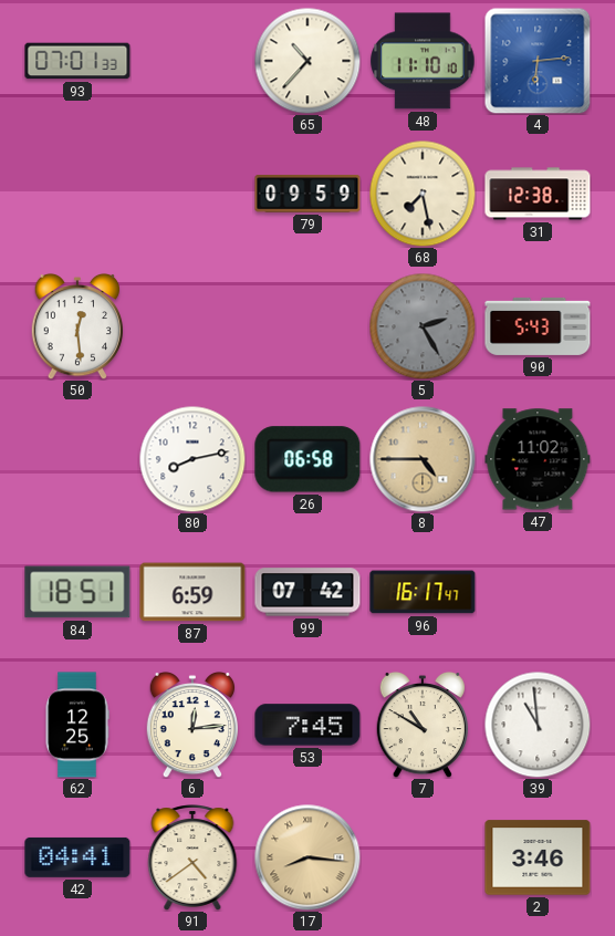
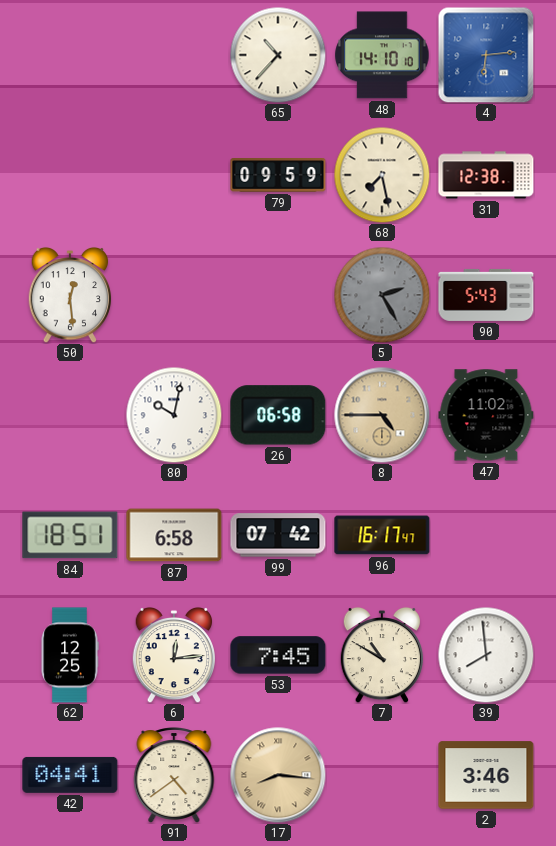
93: 07:01 -> none (77, 61)
48: 11:10 -> 14:10 (382, 55)
80: 8:13 -> 10:02 (174, 415)
87: 6:59 -> 6:58 (174, 535)
39: 10:59 -> 7:59 (486, 655)
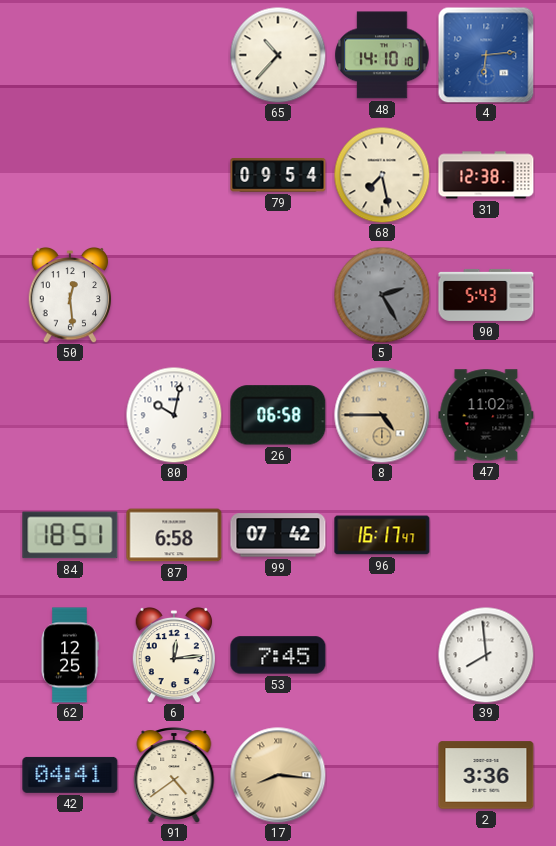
79: 09:59 -> 09:54 (278, 176)
7: 10:50 -> none (381, 655)
2: 3:46 -> 3:36 (486, 775)
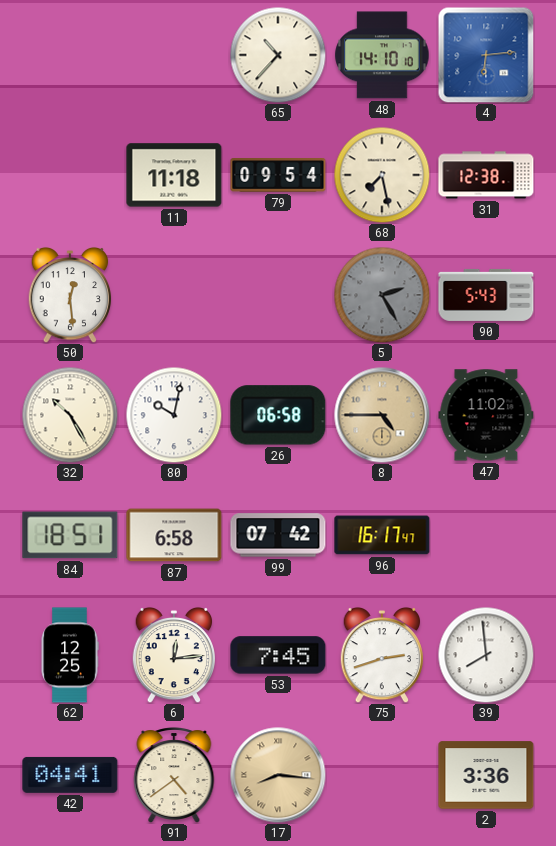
11: none -> 11:18 (174, 175)
32: none -> 10:25 (70, 415)
75: none -> 2:42 (381, 655)
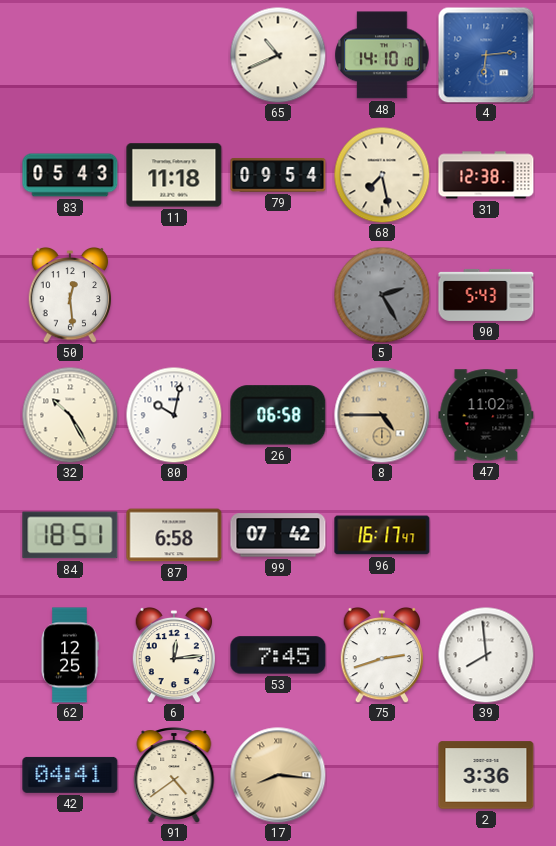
65: 10:37 -> 10:41 (278, 55)
83: none -> 05:43 (70, 175)
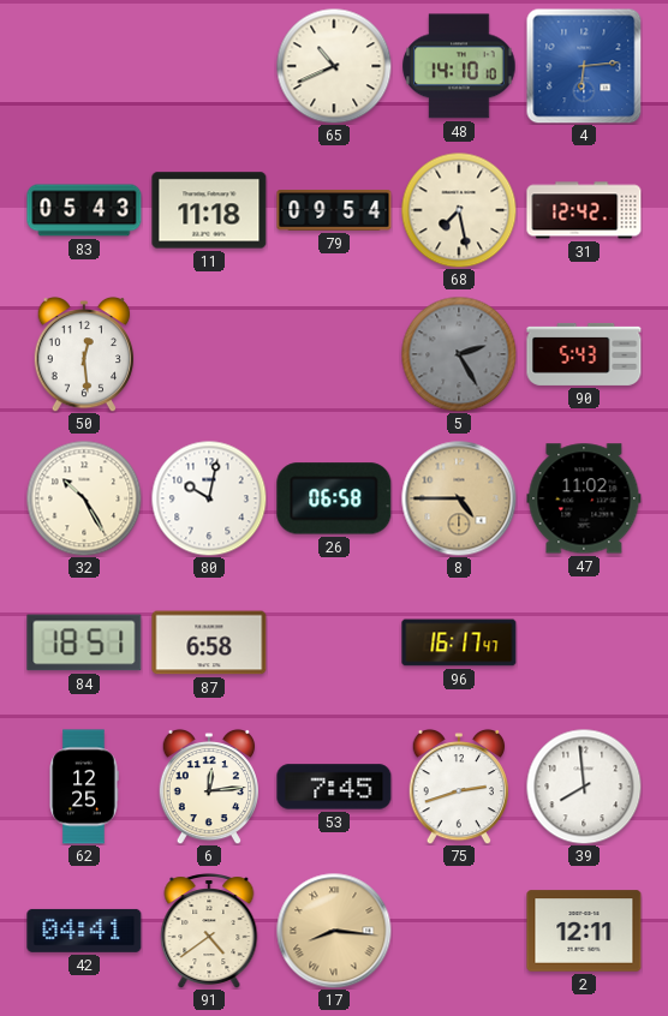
31: 12:38 -> 12:42 (584, 210)
99: 07:42 -> none (278, 535)
2: 3:36 -> 12:11 (584, 931)
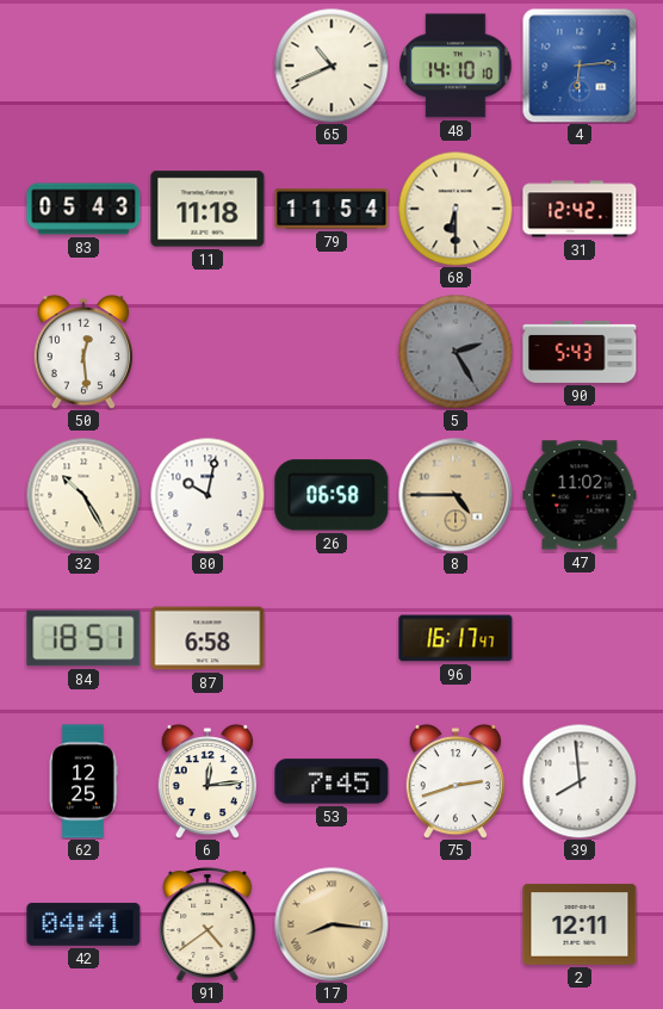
79: 09:54 -> 11:54 (331, 210)
68: 7:28 -> 6:30 (456, 209)
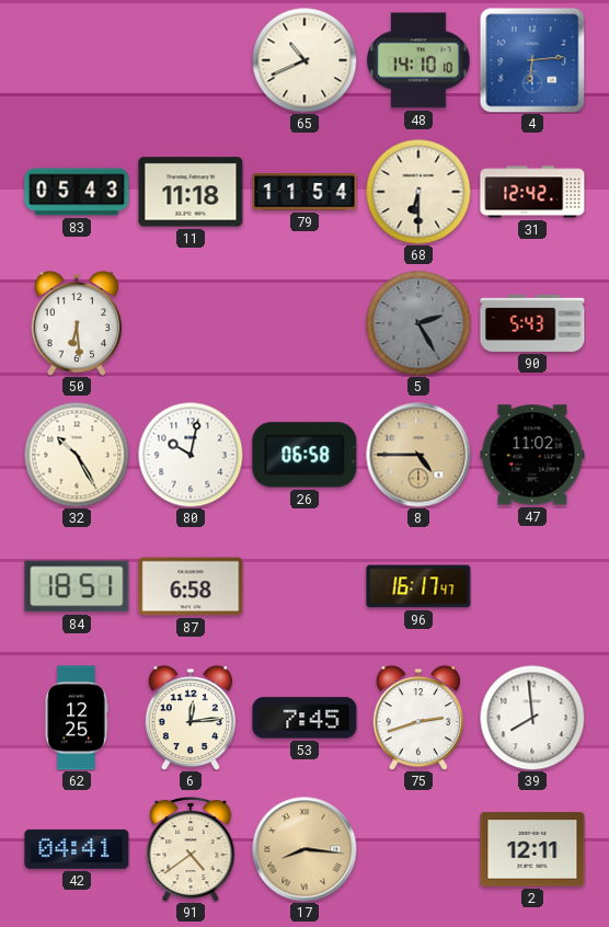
50: 12:29 -> 6:29 (76, 323)
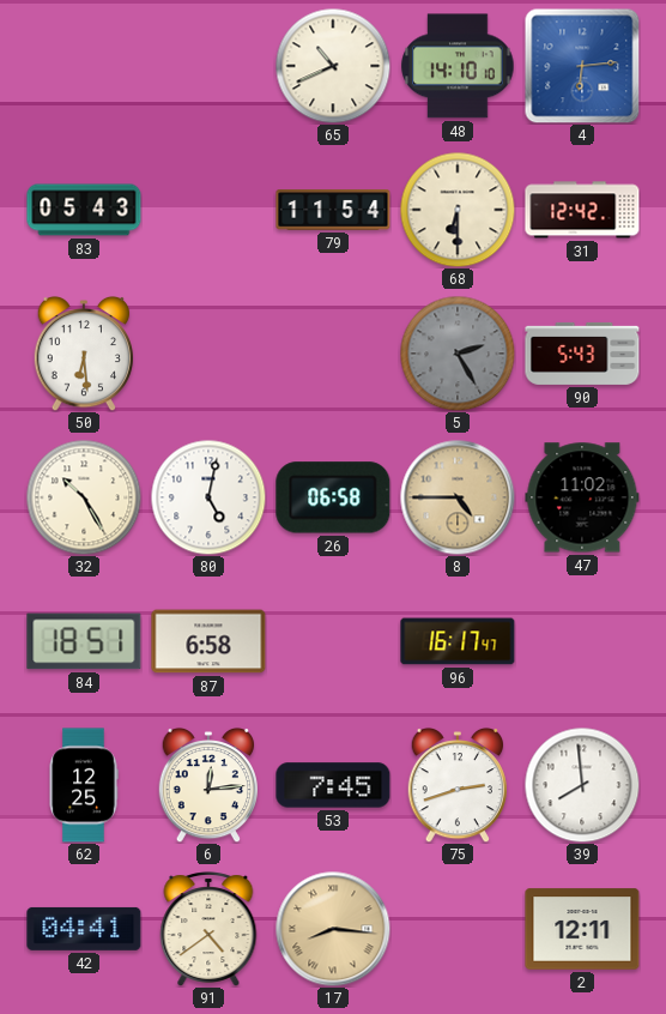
11: 11:18 -> none (191, 192)
80: 10:02 -> 5:02 (208, 497)
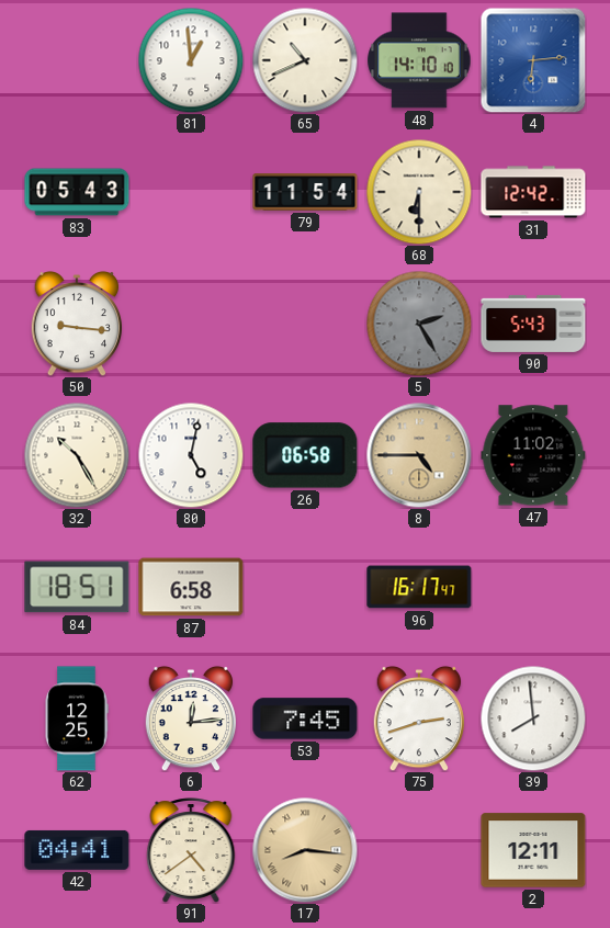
81: none -> 12:59 (191, 60)
50: 6:29 -> 9:16 (76, 324)
